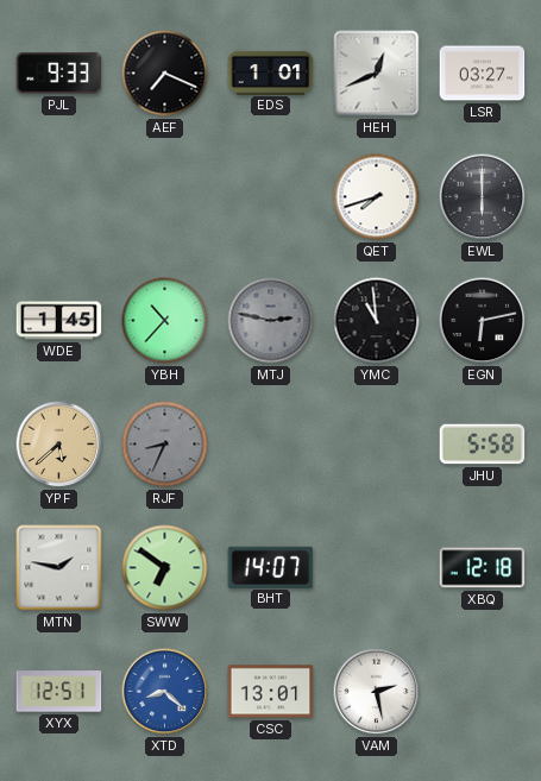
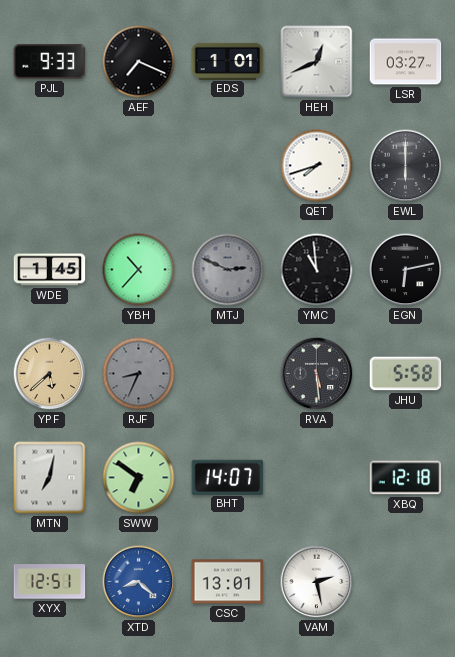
MTJ: 2:47 -> 2:49 (228, 270)
RVA: none -> 5:29 (317, 374)
MTN: 1:47 -> 7:02 (50, 478)
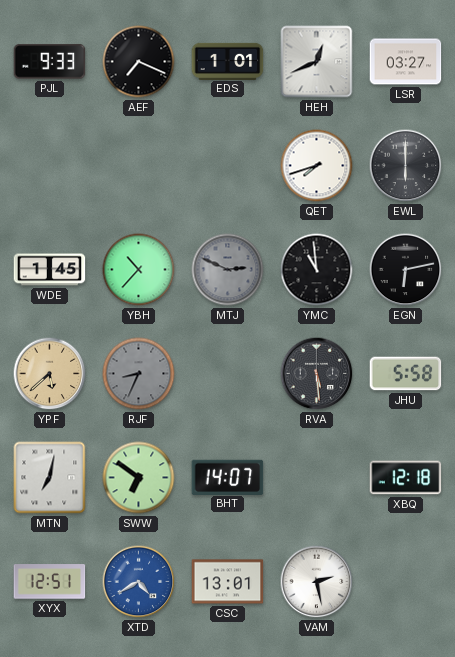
XTD: 8:22 -> 4:40 (139, 582)
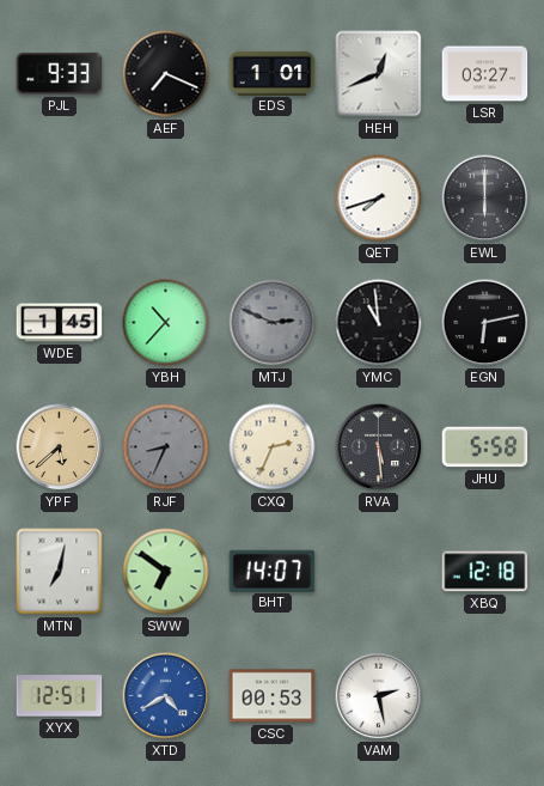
CXQ: none -> 2:34 (273, 447)
CSC: 13:01 -> 00:53 (273, 696)
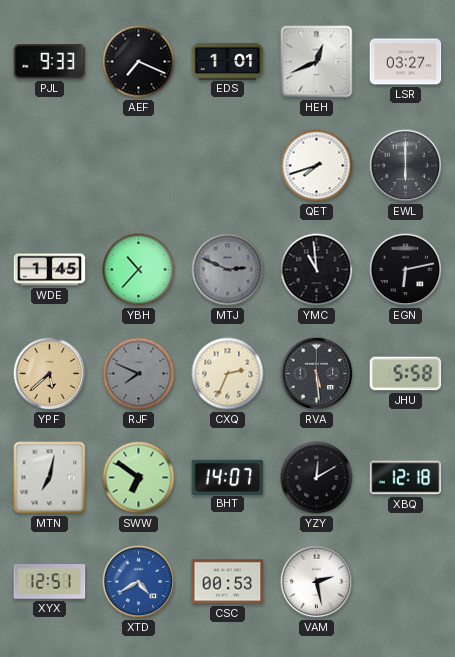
RJF: 8:34 -> 7:49 (139, 374)
YZY: none -> 12:10 (317, 478)
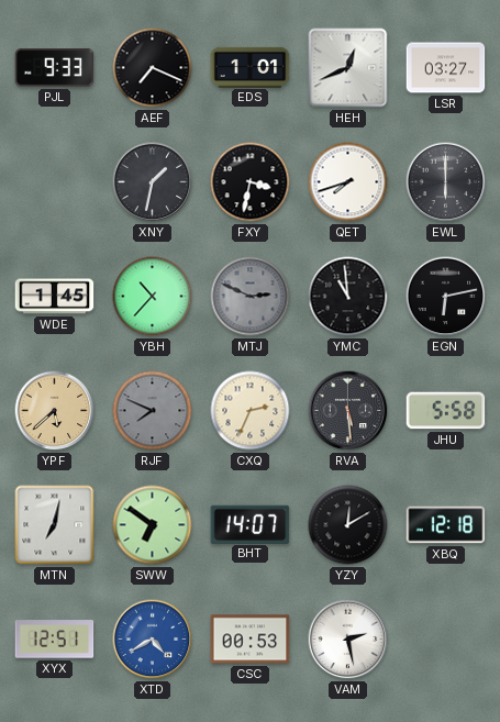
XNY: none -> 1:32 (153, 182)
FXY: none -> 3:32 (251, 182)
